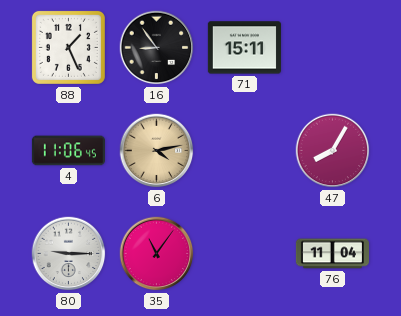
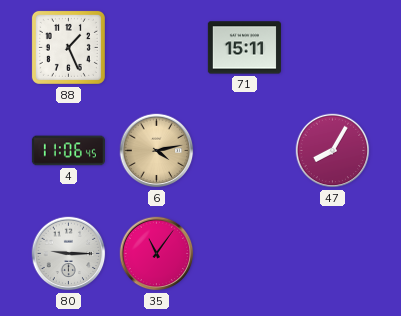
16: 8:54 -> none (157, 48)
76: 11:04 -> none (332, 254)
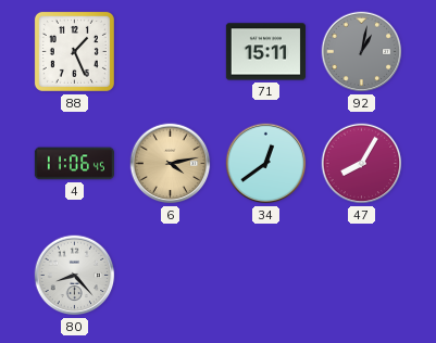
92: none -> 1:02 (362, 52)
34: none -> 12:39 (266, 164)
80: 9:15 -> 8:23 (75, 276)
35: 11:06 -> none (157, 254)
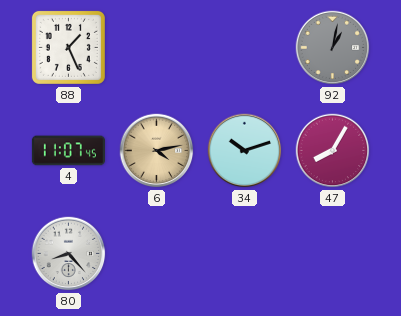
71: 15:11 -> none (265, 52)
4: 11:06 -> 11:07 (68, 151)
34: 12:39 -> 10:12 (245, 151)
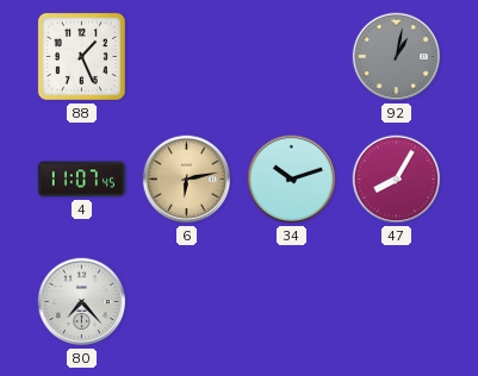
6: 4:13 -> 6:13 (187, 180)
80: 8:23 -> 7:23 (82, 302)
